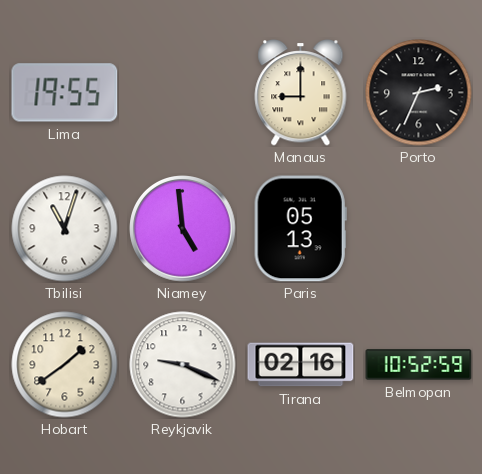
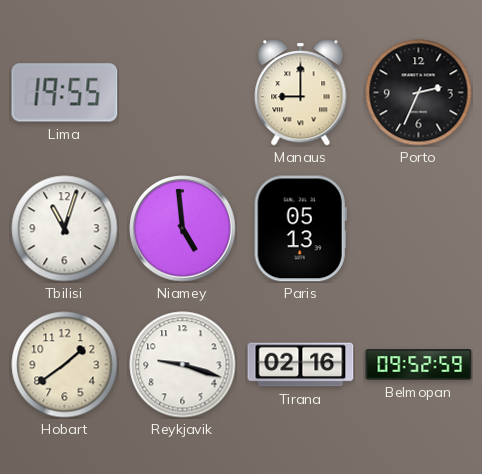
Reykjavik: 9:19 -> 9:18 (183, 365)
Belmopan: 10:52 -> 09:52 (419, 365)
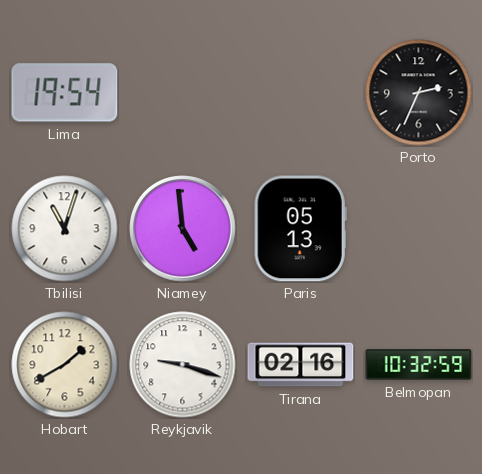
Lima: 19:55 -> 19:54 (65, 93)
Manaus: 9:00 -> none (301, 93)
Hobart: 1:39 -> 1:40 (65, 365)
Belmopan: 09:52 -> 10:32 (419, 365)
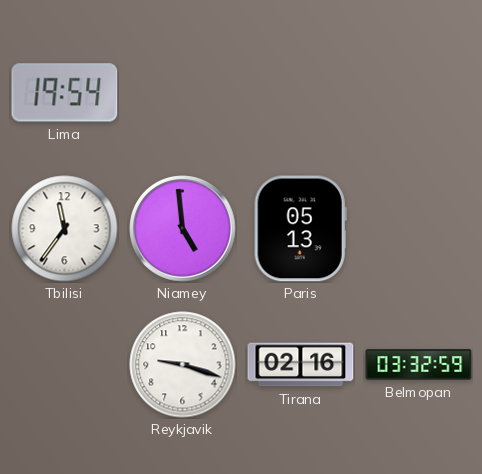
Porto: 2:34 -> none (419, 93)
Tbilisi: 11:03 -> 11:36 (65, 229)
Hobart: 1:40 -> none (65, 365)
Belmopan: 10:32 -> 03:32 (419, 365)
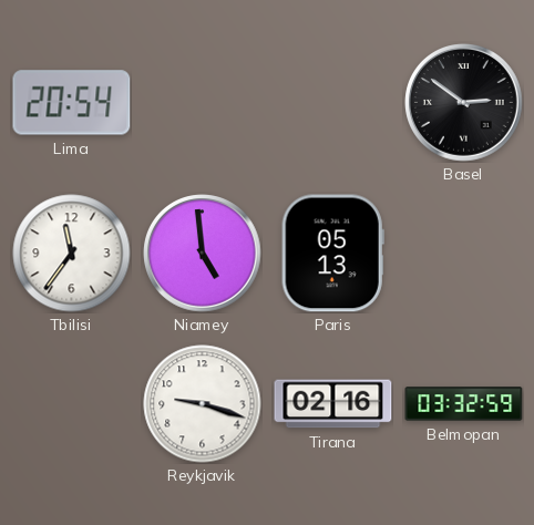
Lima: 19:54 -> 20:54 (72, 103)
Basel: none -> 2:51 (464, 103)
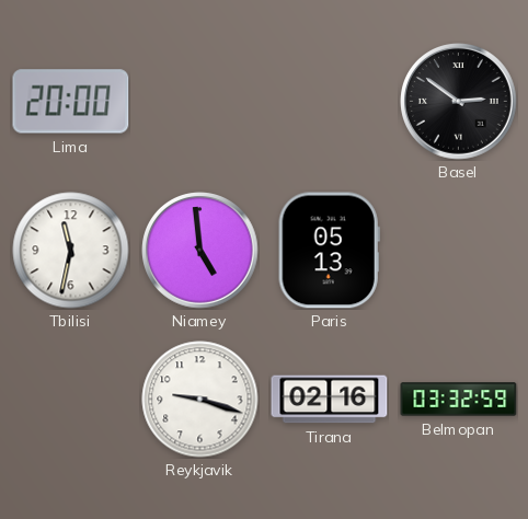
Lima: 20:54 -> 20:00 (71, 102)
Tbilisi: 11:36 -> 11:32 (71, 251)
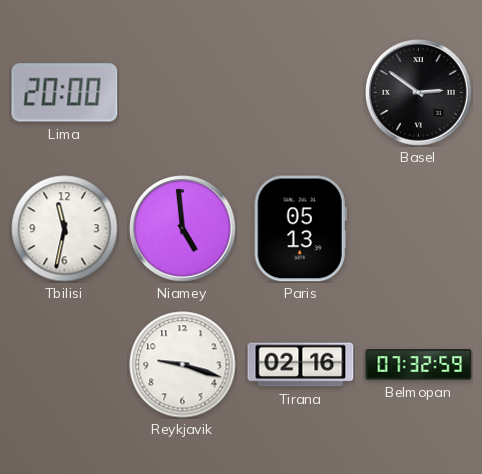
Belmopan: 03:32 -> 07:32 (419, 365)
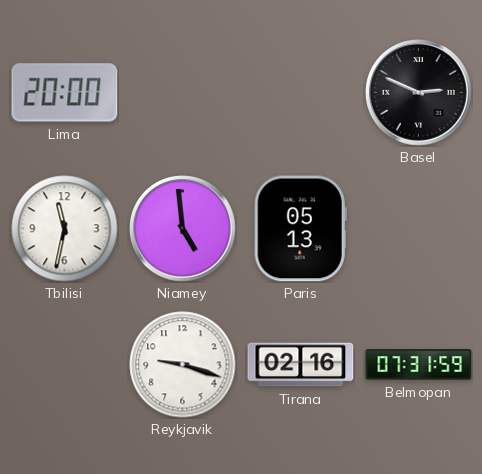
Basel: 2:51 -> 2:49 (419, 93)
Belmopan: 07:32 -> 07:31 (419, 365)
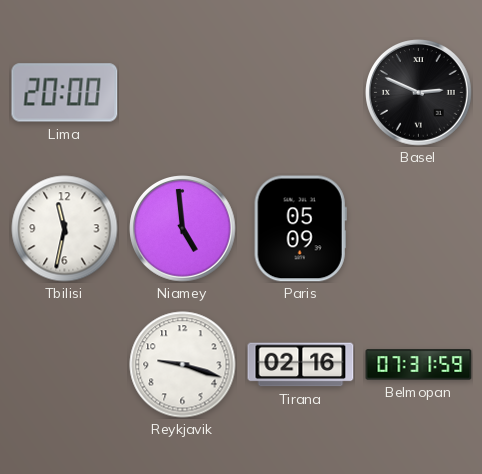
Paris: 05:13 -> 05:09 (300, 229)
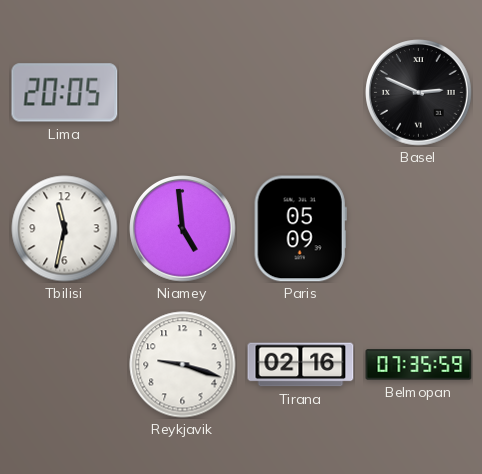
Lima: 20:00 -> 20:05 (65, 93)
Belmopan: 07:31 -> 07:35 (419, 365)
